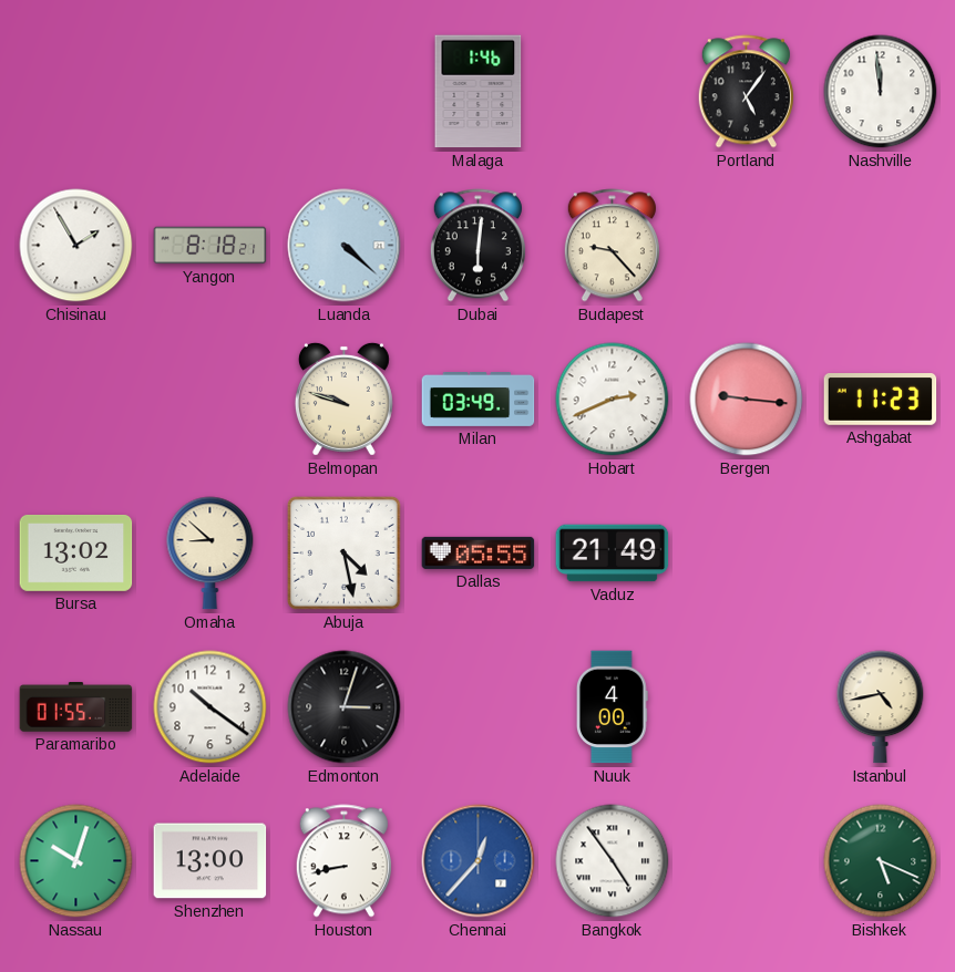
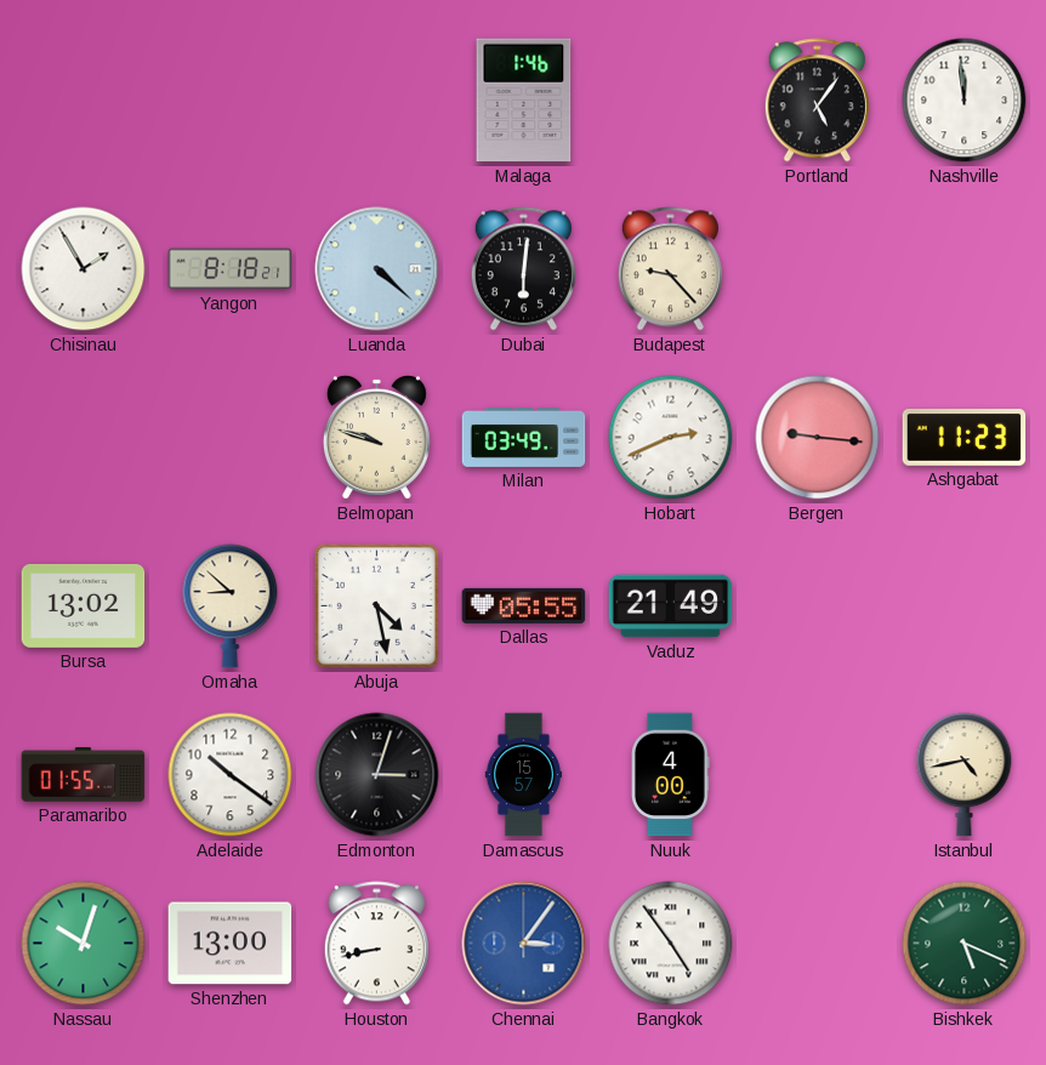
Damascus: none -> 15:57 (523, 775)
Chennai: 12:37 -> 3:06 (524, 944)
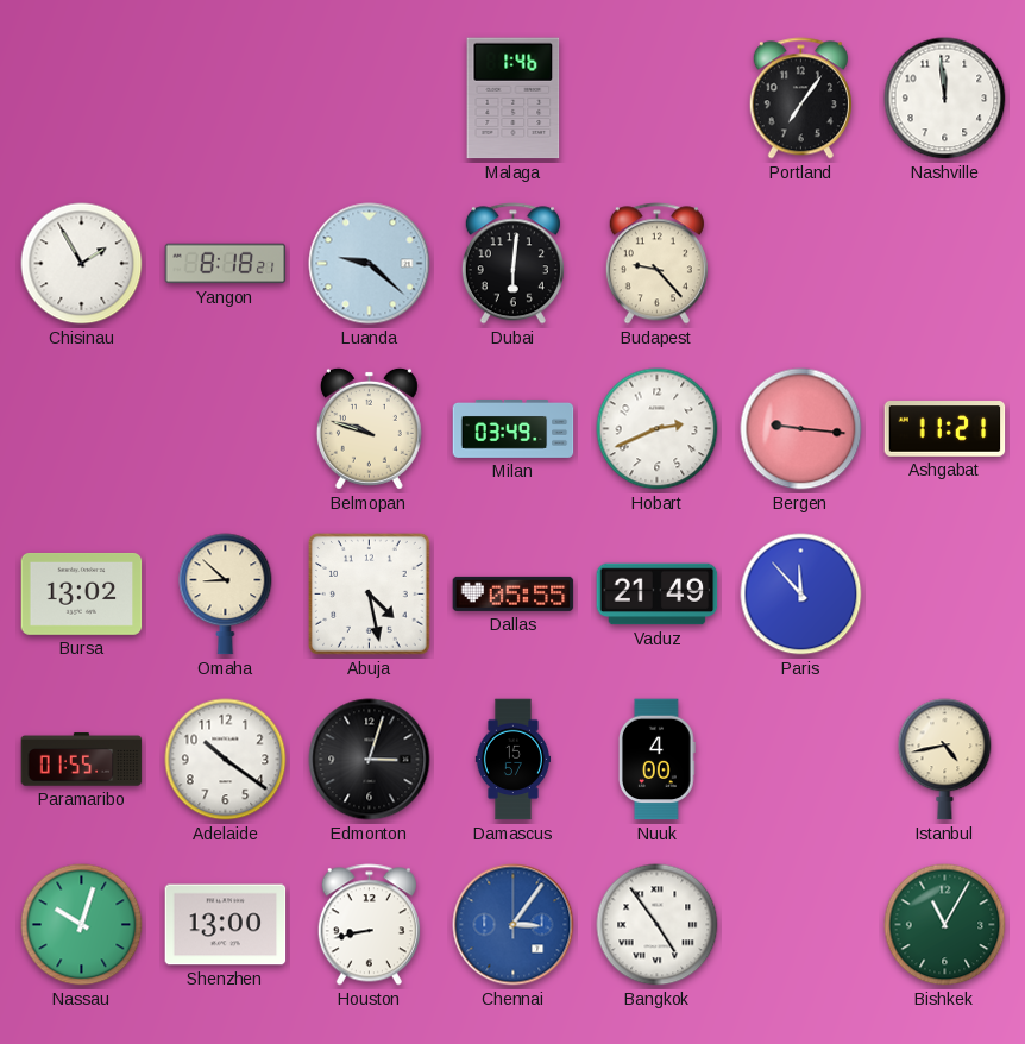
Portland: 5:06 -> 7:06 (800, 99)
Luanda: 4:22 -> 9:22 (370, 264)
Ashgabat: 11:23 -> 11:21 (945, 429)
Paris: none -> 11:53 (801, 595)
Bishkek: 5:19 -> 11:05 (945, 925)
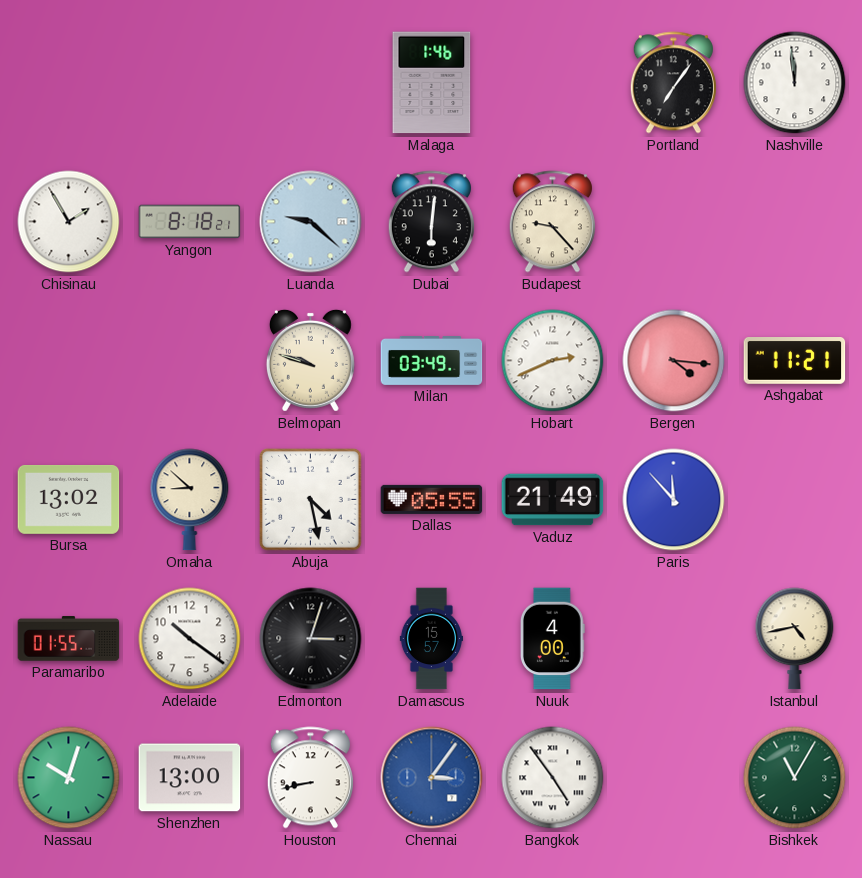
Bergen: 9:16 -> 4:16 (674, 361)
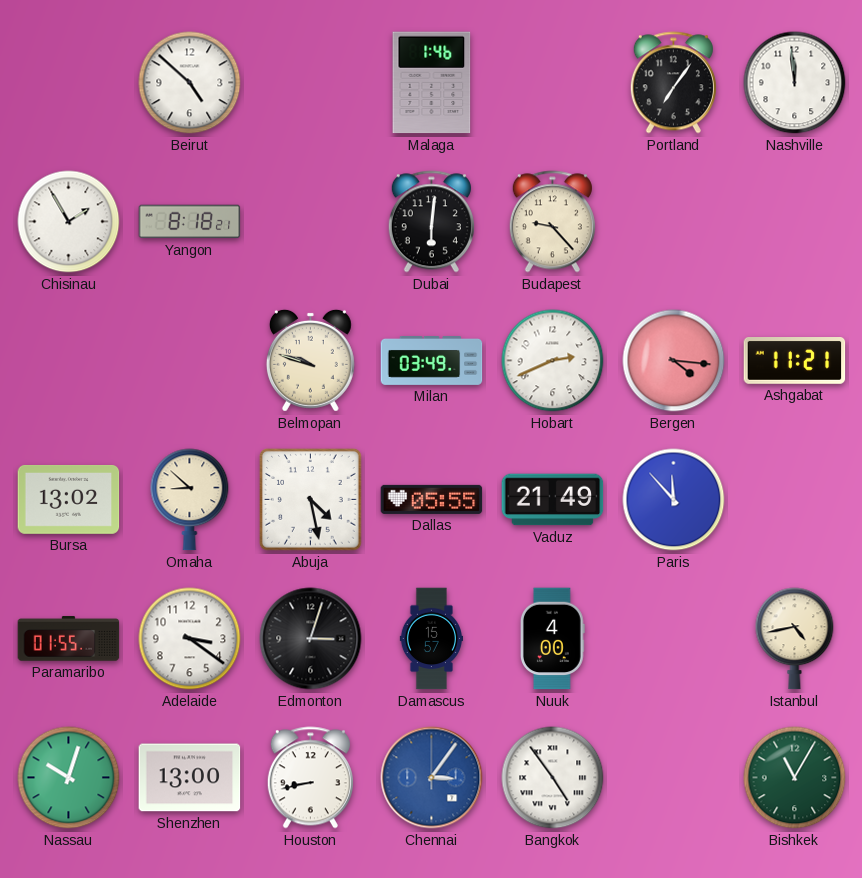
Beirut: none -> 4:52 (190, 83)
Luanda: 9:22 -> none (311, 222)
Adelaide: 10:21 -> 3:21 (190, 639)
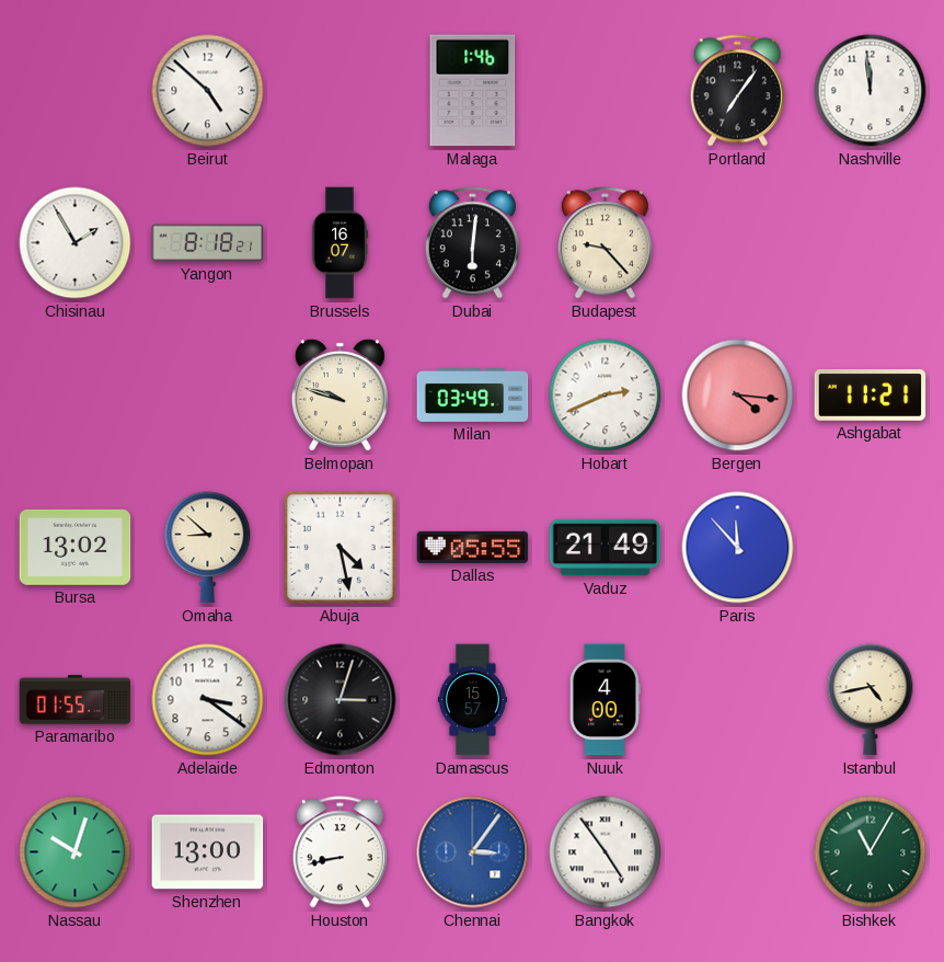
Brussels: none -> 16:07 (339, 243)
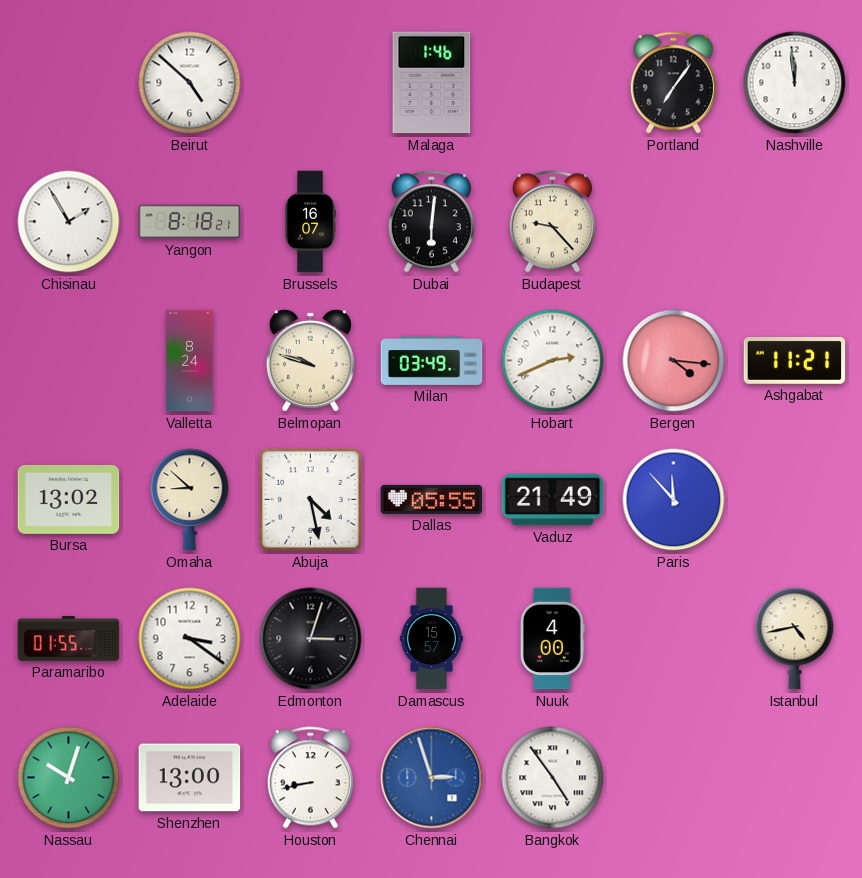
Valletta: none -> 8:24 (190, 361)
Chennai: 3:06 -> 2:57 (432, 778)
Bishkek: 11:05 -> none (871, 852)
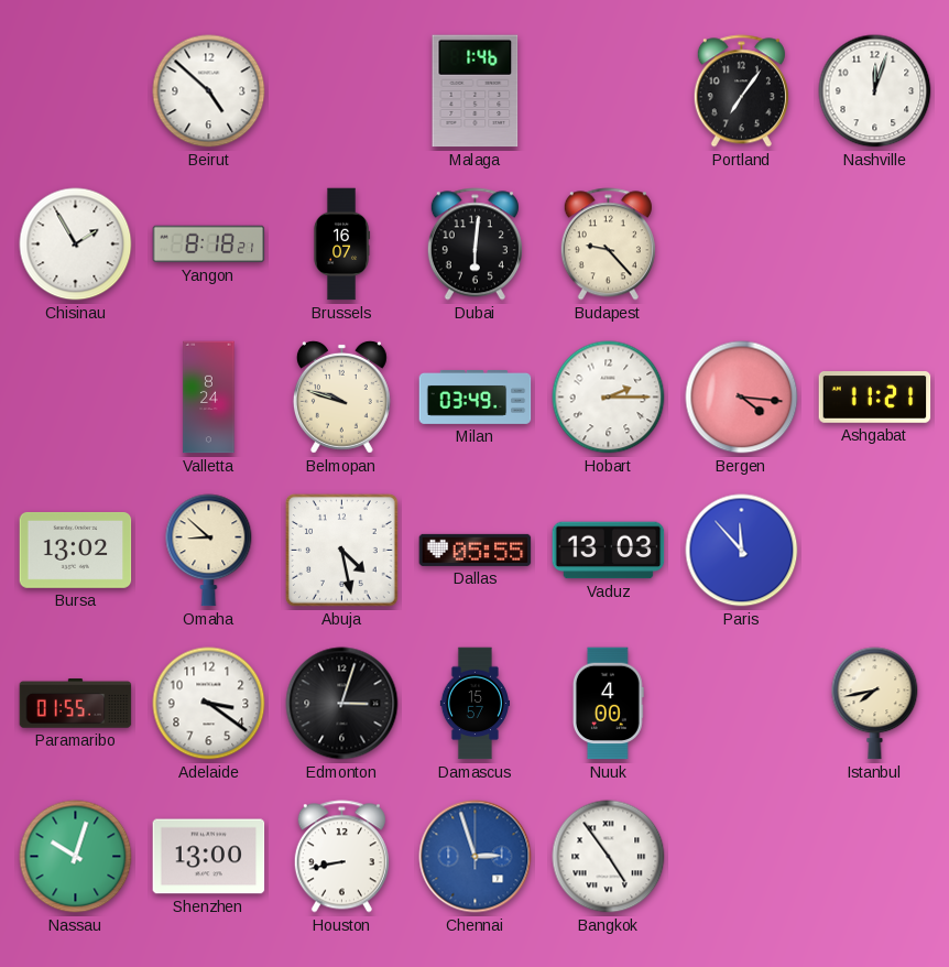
Nashville: 11:59 -> 12:03 (875, 91)
Hobart: 2:41 -> 2:15 (609, 398)
Vaduz: 21:49 -> 13:03 (609, 551)
Istanbul: 4:43 -> 7:43 (875, 704)
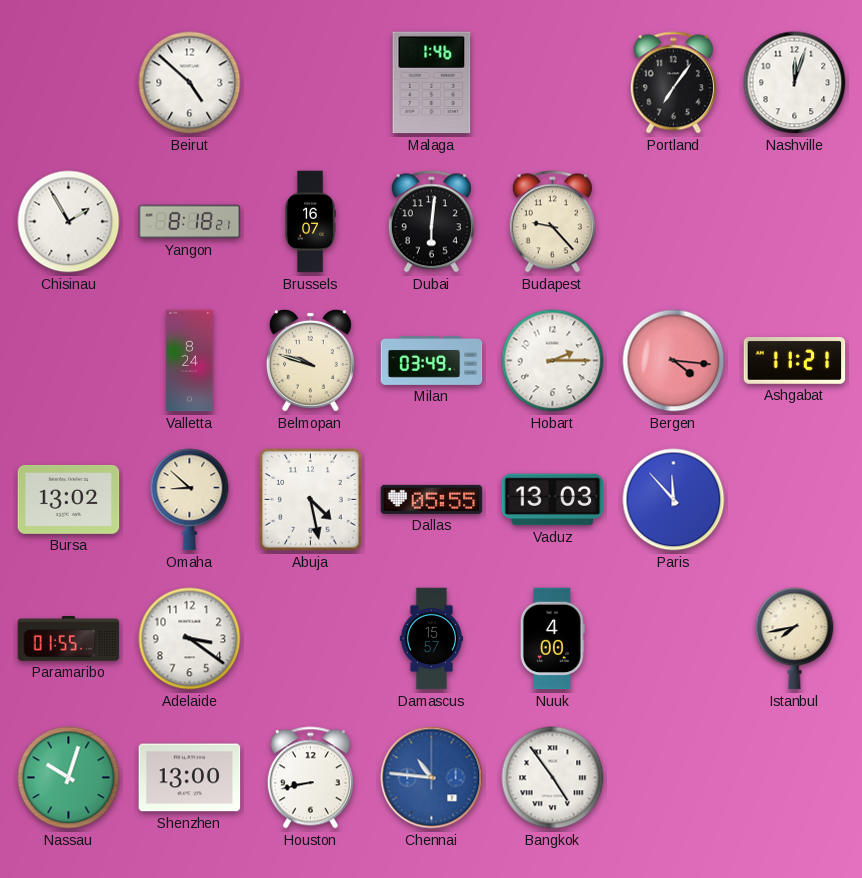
Edmonton: 3:03 -> none (342, 704)
Chennai: 2:57 -> 10:46 (432, 778)
